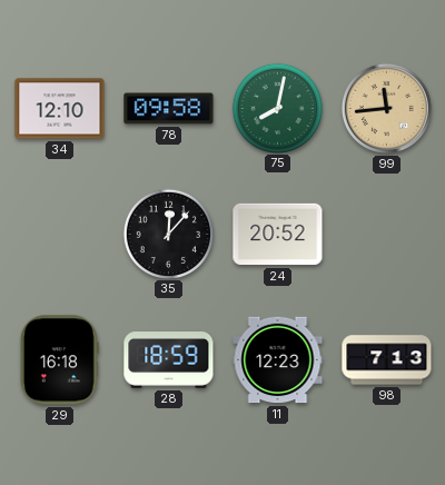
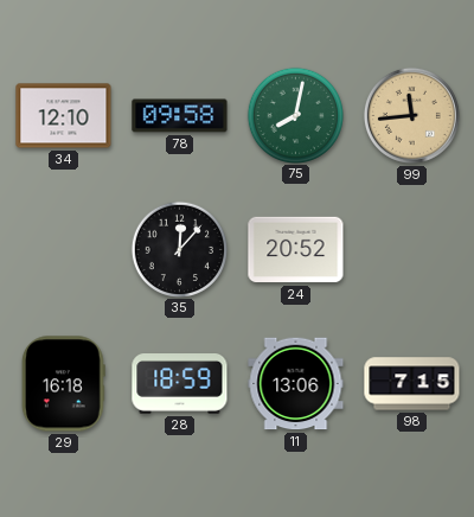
11: 12:23 -> 13:06 (296, 384)
98: 7:13 -> 7:15 (412, 384)
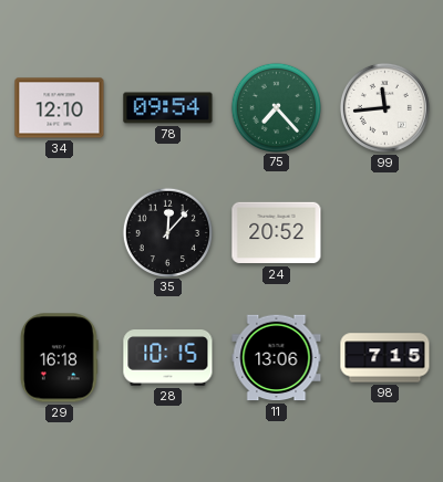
78: 09:58 -> 09:54 (168, 108)
75: 8:02 -> 7:23 (276, 107)
99 dial: champagne -> white (384, 107)
28: 18:59 -> 10:15 (168, 358)
